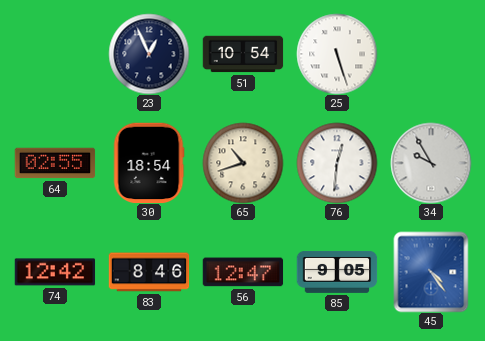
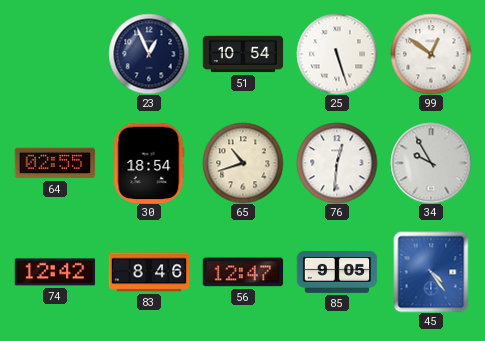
99: none -> 12:51 (431, 54)
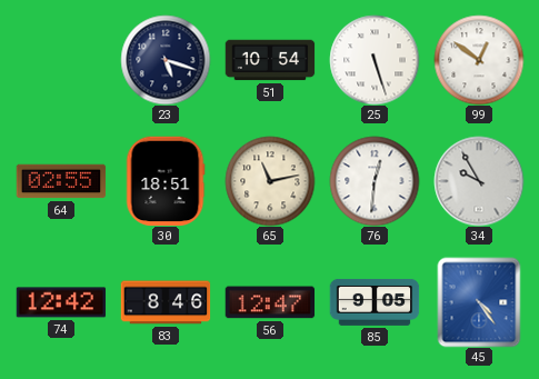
23: 12:56 -> 5:18 (166, 60)
30: 18:54 -> 18:51 (166, 181)
65: 10:42 -> 11:13 (270, 181)
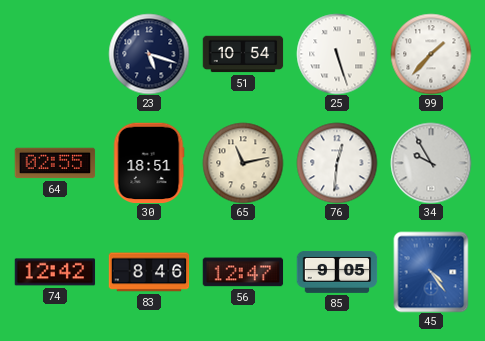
99: 12:51 -> 1:37 (431, 54)
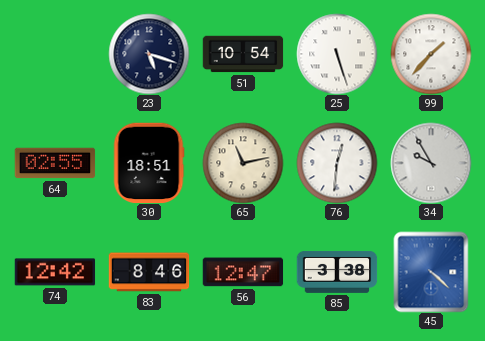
85: 9:05 -> 3:38 (337, 272)
45: 4:24 -> 4:22 (431, 272)
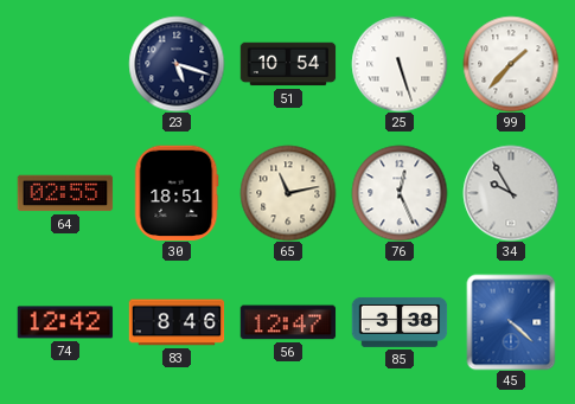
76: 12:31 -> 12:26 (400, 193)
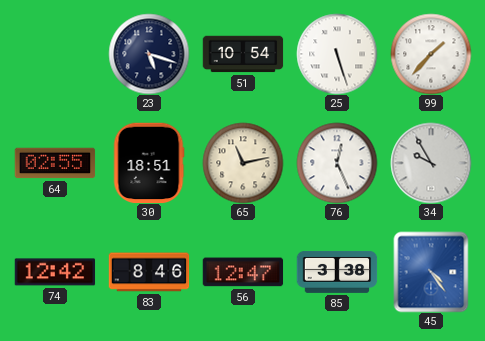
45: 4:22 -> 4:24 (431, 272)
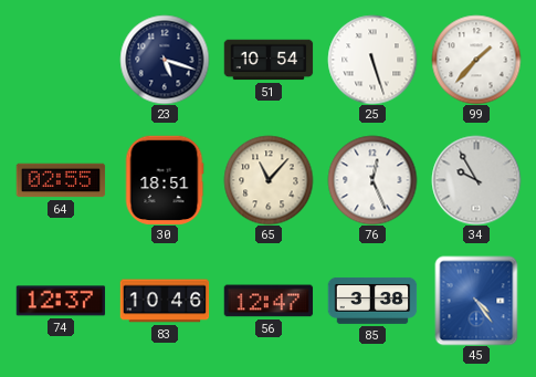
65: 11:13 -> 11:07 (269, 180)
74: 12:42 -> 12:37 (61, 301)
83: 8:46 -> 10:46 (165, 301)
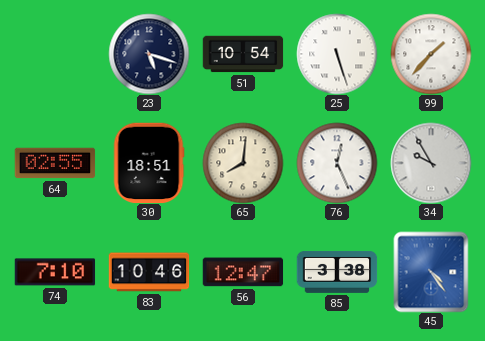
65: 11:07 -> 8:01 (243, 163)
74: 12:37 -> 7:10 (55, 272)
